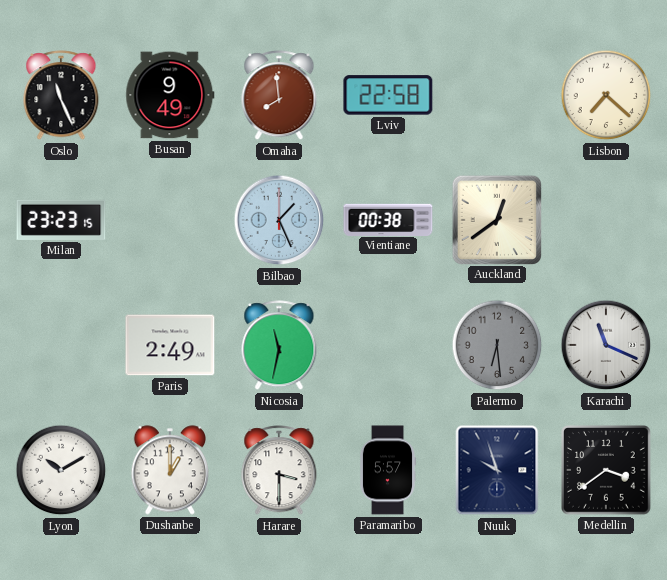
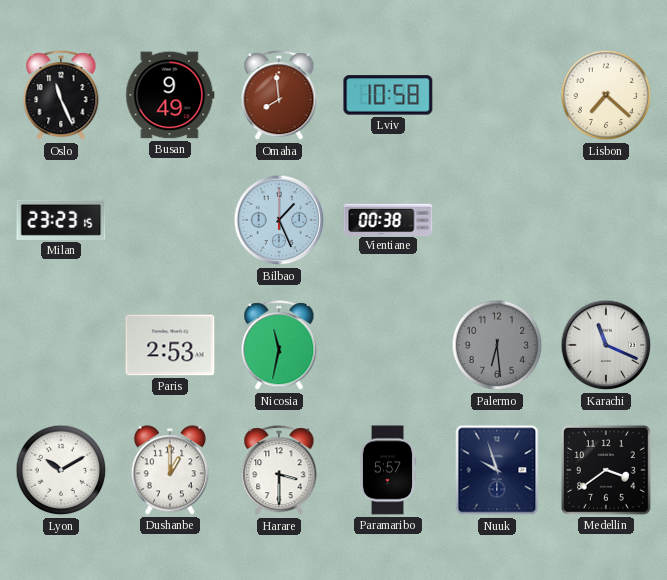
Lviv: 22:58 -> 10:58 (388, 95)
Auckland: 12:39 -> none (497, 219)
Paris: 2:49 -> 2:53 (170, 345)
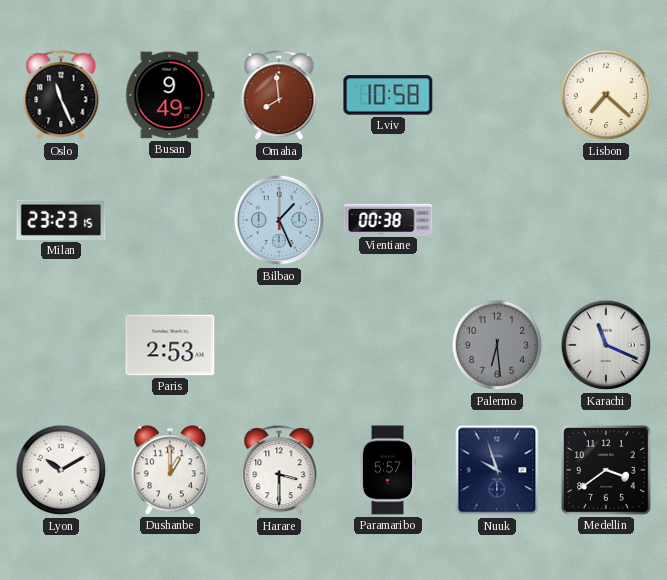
Nicosia: 11:32 -> none (279, 346)
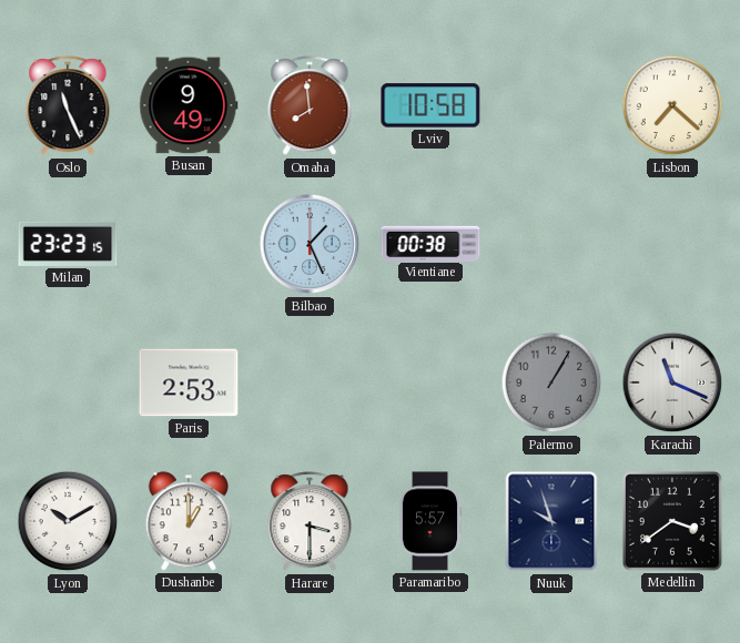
Palermo: 6:29 -> 1:05 (551, 382)
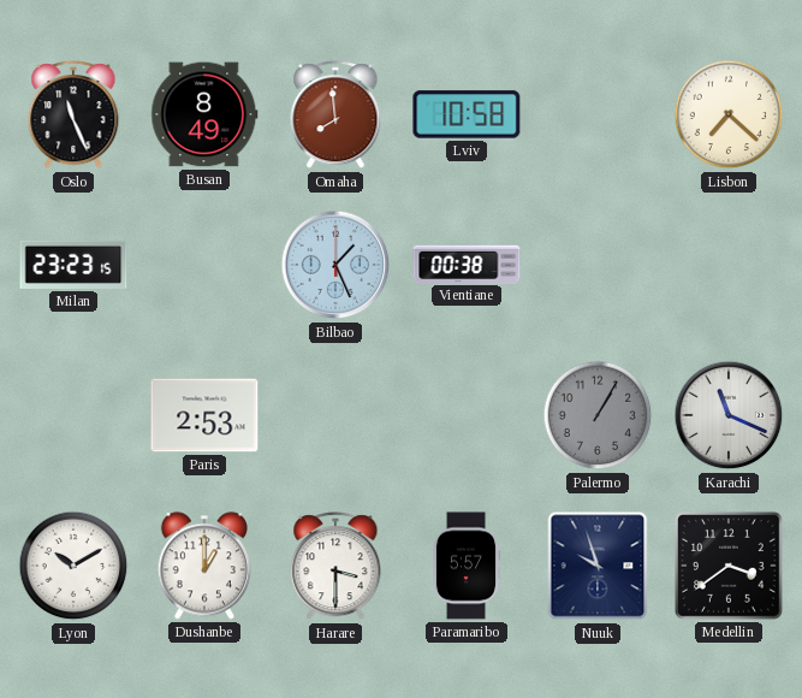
Busan: 9:49 -> 8:49 (204, 114)
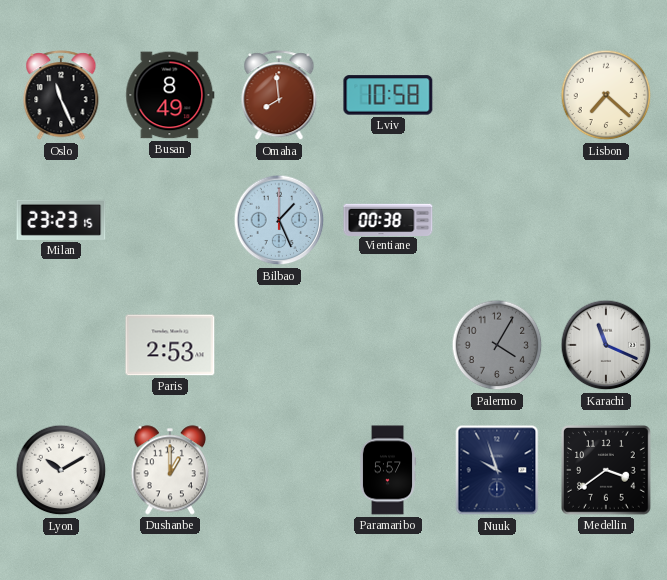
Palermo: 1:05 -> 4:05 (497, 345)
Harare: 3:30 -> none (335, 567)
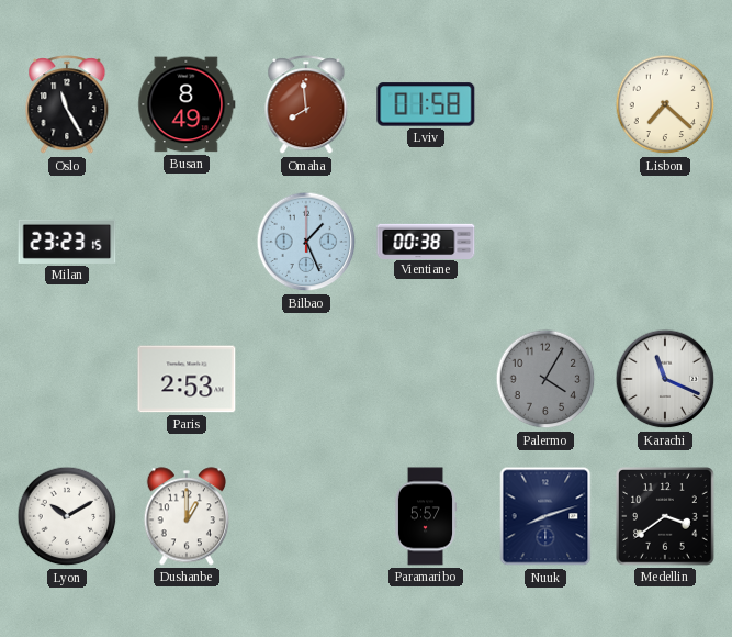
Oslo: 11:26 -> 11:25 (67, 105)
Lviv: 10:58 -> 01:58 (426, 104)
Nuuk: 9:57 -> 8:12 (545, 516)
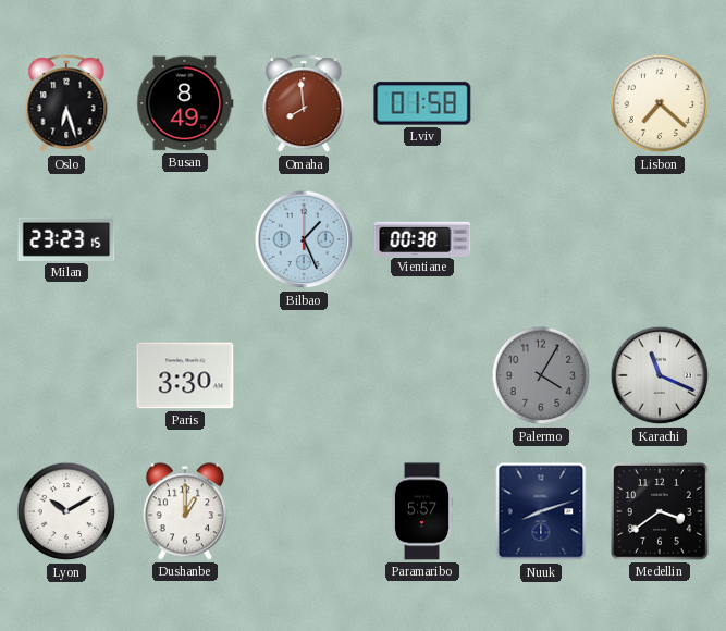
Oslo: 11:25 -> 6:27 (66, 104)
Paris: 2:53 -> 3:30 (185, 375)
